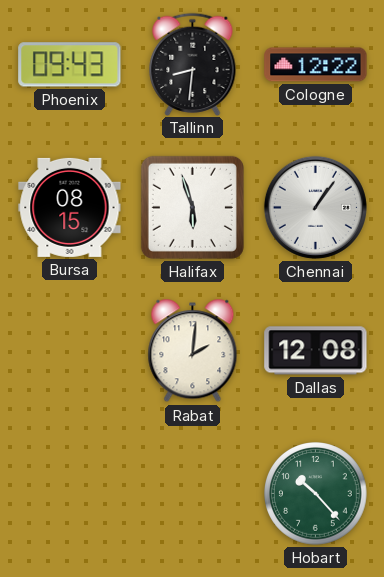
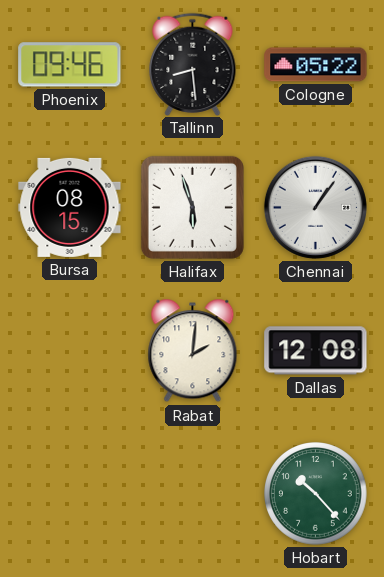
Phoenix: 09:43 -> 09:46 (70, 65)
Tallinn: 8:31 -> 8:29 (193, 64)
Cologne: 12:22 -> 05:22 (316, 65)
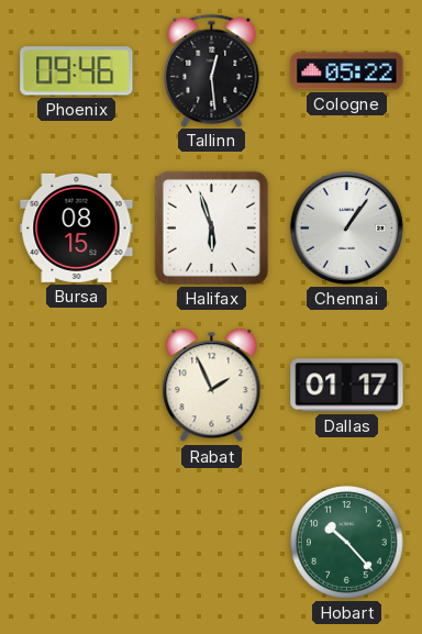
Tallinn: 8:29 -> 12:29 (212, 70)
Rabat: 2:01 -> 1:56 (212, 386)
Dallas: 12:08 -> 01:17 (347, 386)
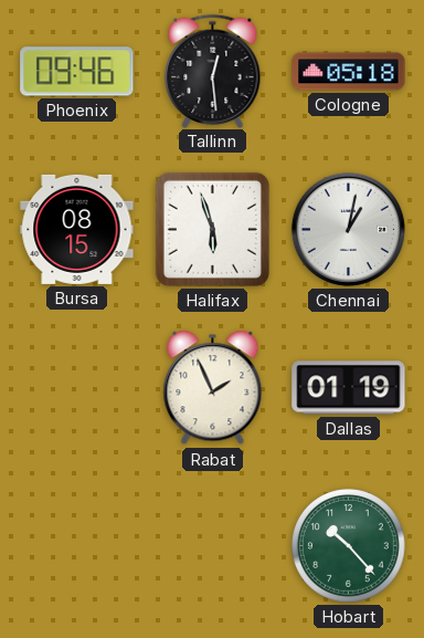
Cologne: 05:22 -> 05:18 (349, 72)
Chennai: 1:06 -> 1:02 (348, 229)
Dallas: 01:17 -> 01:19 (349, 388)
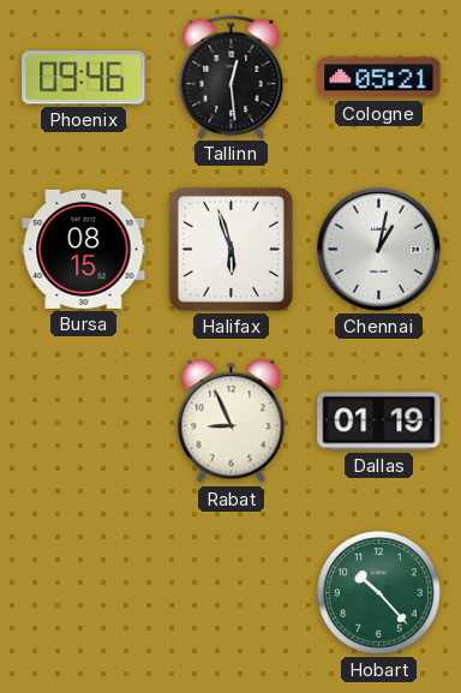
Cologne: 05:18 -> 05:21 (379, 78)
Rabat: 1:56 -> 8:56 (232, 422)
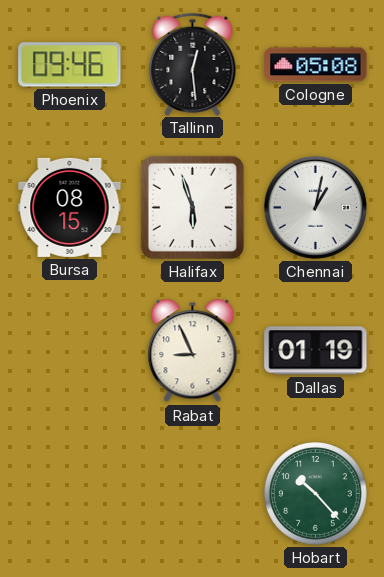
Cologne: 05:21 -> 05:08 (316, 65)
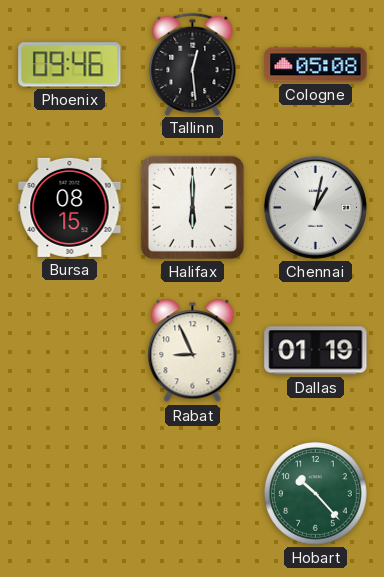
Halifax: 5:57 -> 6:00 (192, 207)
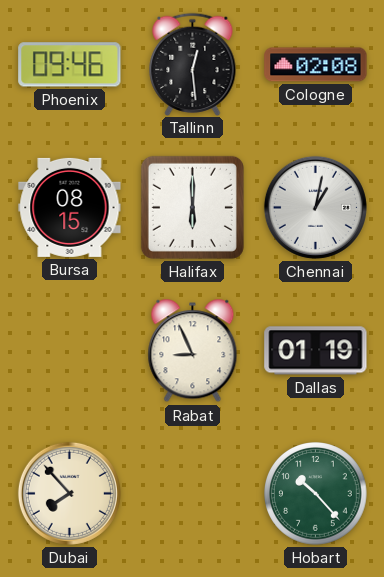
Cologne: 05:08 -> 02:08 (316, 65)
Dubai: none -> 7:53 (69, 493)
